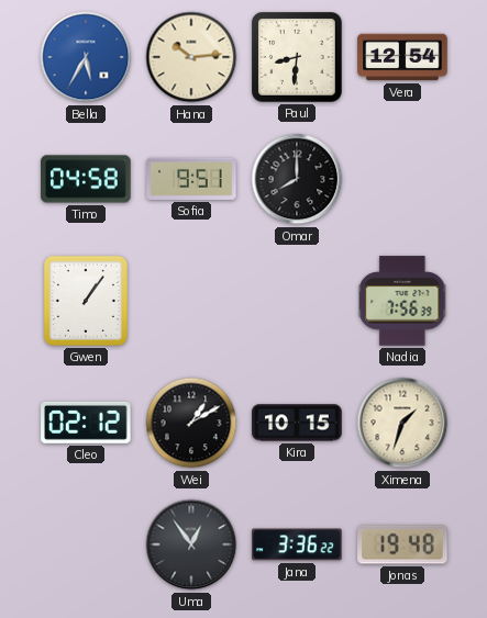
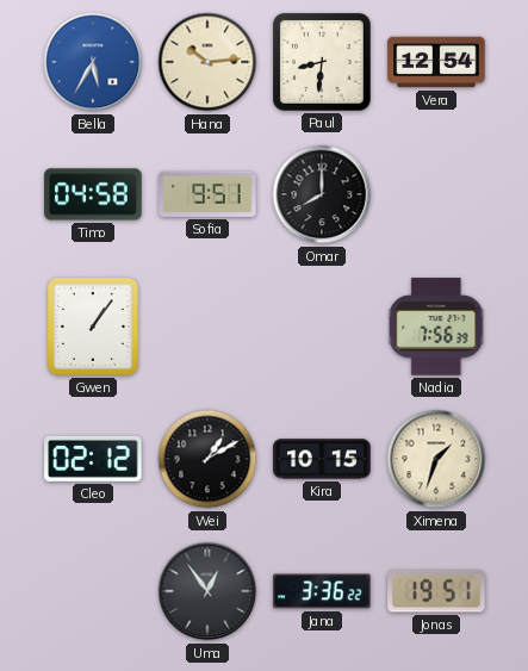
Jonas: 19:48 -> 19:51 (436, 591)
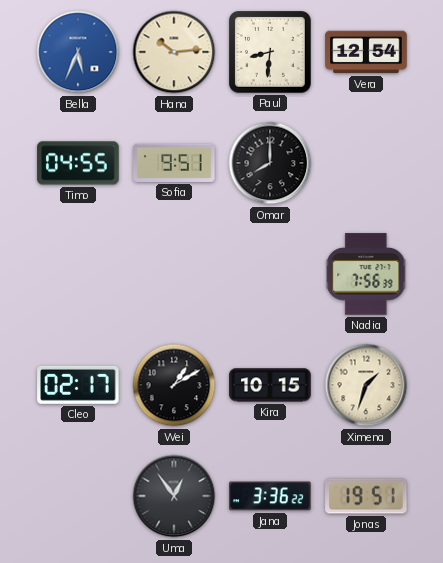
Bella: 5:35 -> 5:34 (78, 52)
Timo: 04:58 -> 04:55 (78, 163)
Gwen: 1:06 -> none (93, 327)
Cleo: 02:12 -> 02:17 (78, 385)
